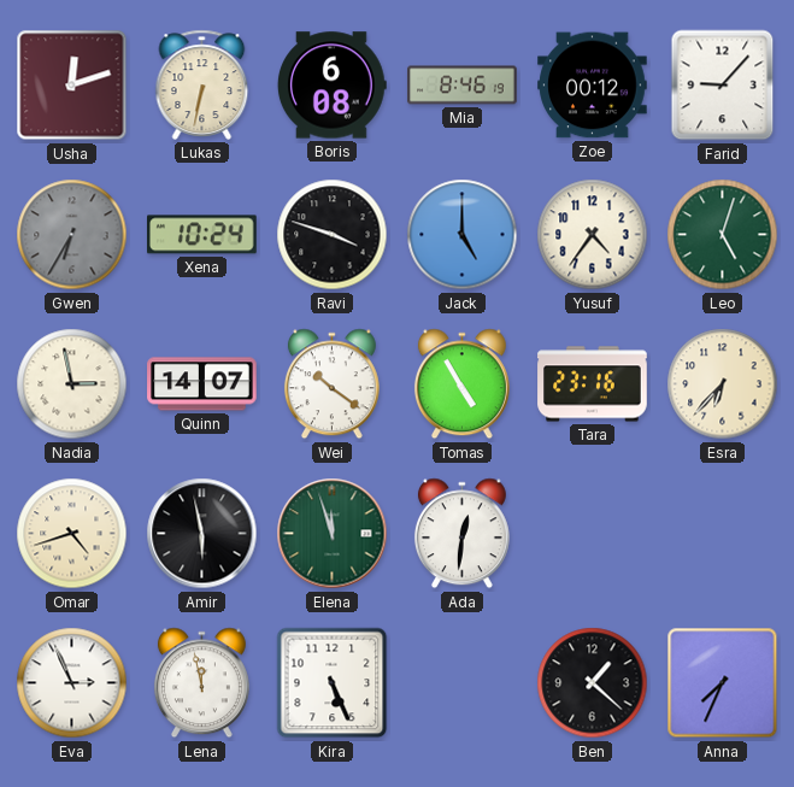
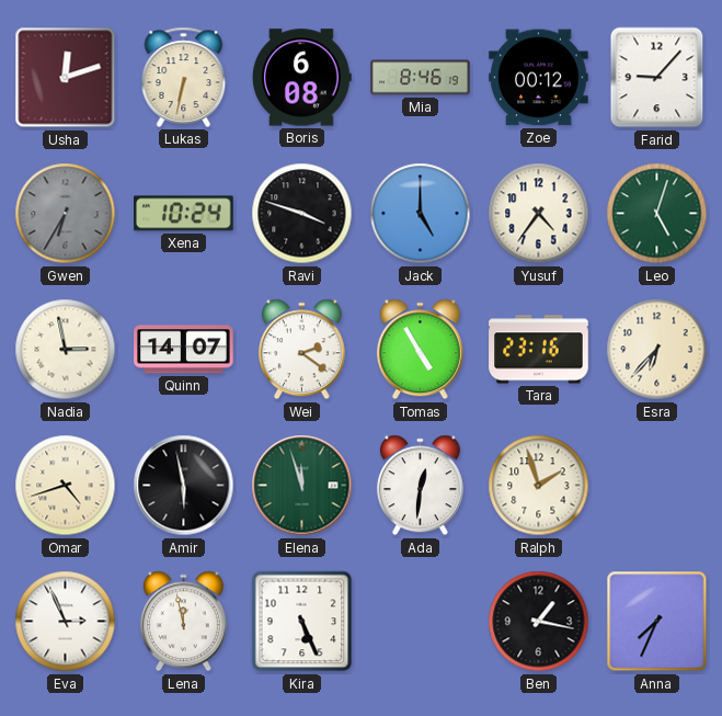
Wei: 10:21 -> 2:21 (301, 350)
Ralph: none -> 1:57 (539, 486)
Ben: 1:22 -> 1:17 (539, 622)
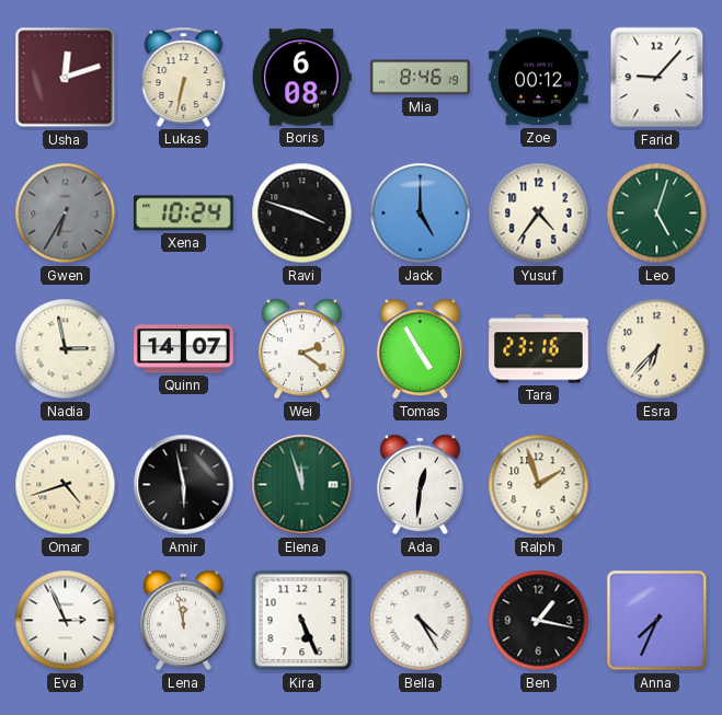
Bella: none -> 4:25 (421, 621)
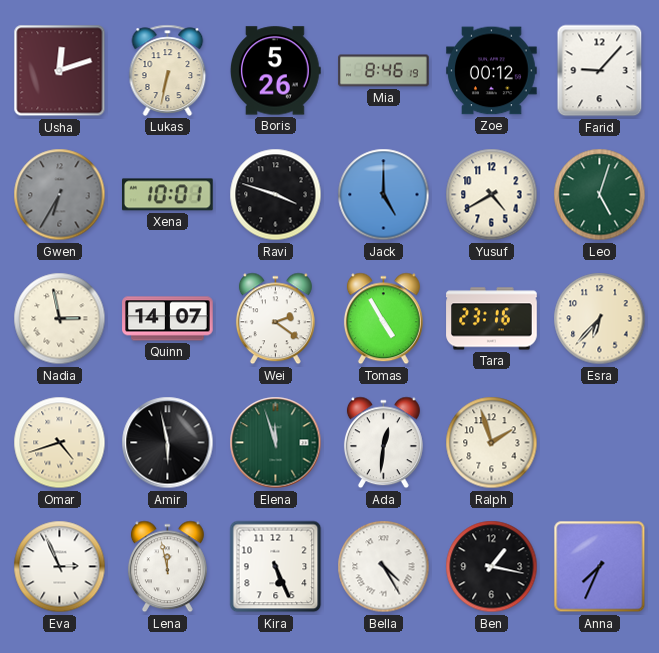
Boris: 6:08 -> 5:26 (276, 71)
Xena: 10:24 -> 10:01 (168, 195)
Yusuf: 4:36 -> 4:40 (492, 195)
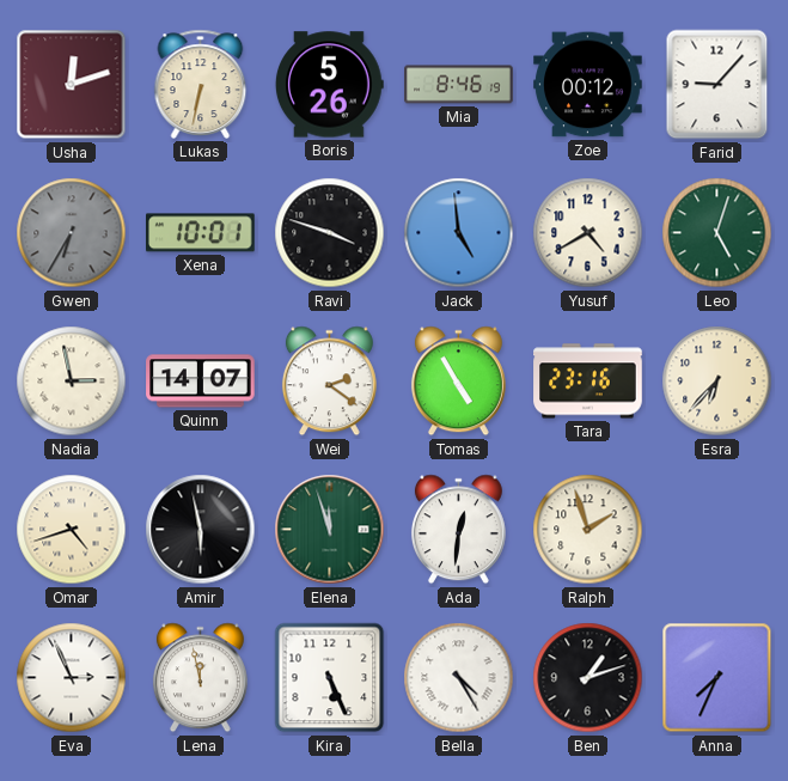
Jack: 5:00 -> 4:59 (459, 233)
Ben: 1:17 -> 1:12 (588, 678)
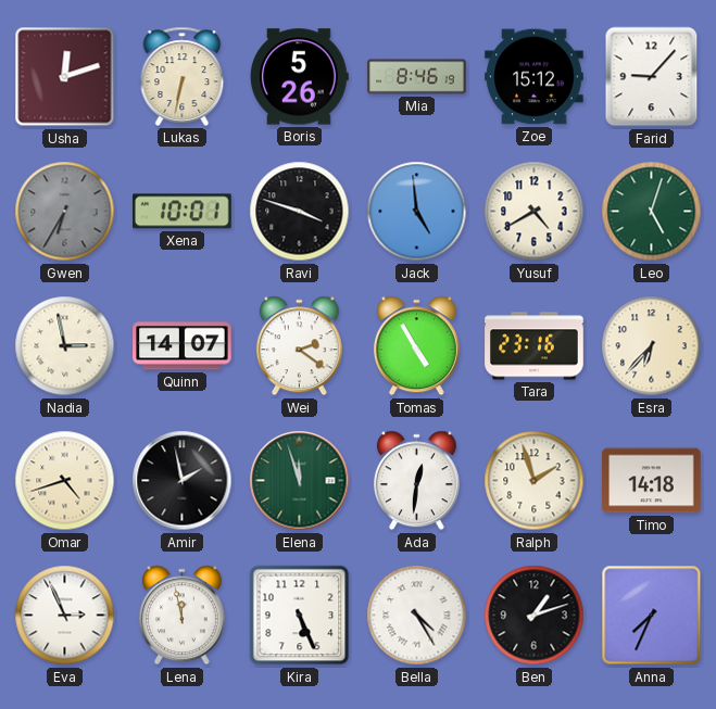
Zoe: 00:12 -> 15:12 (535, 77)
Amir: 5:58 -> 1:58 (183, 481)
Timo: none -> 14:18 (652, 481)
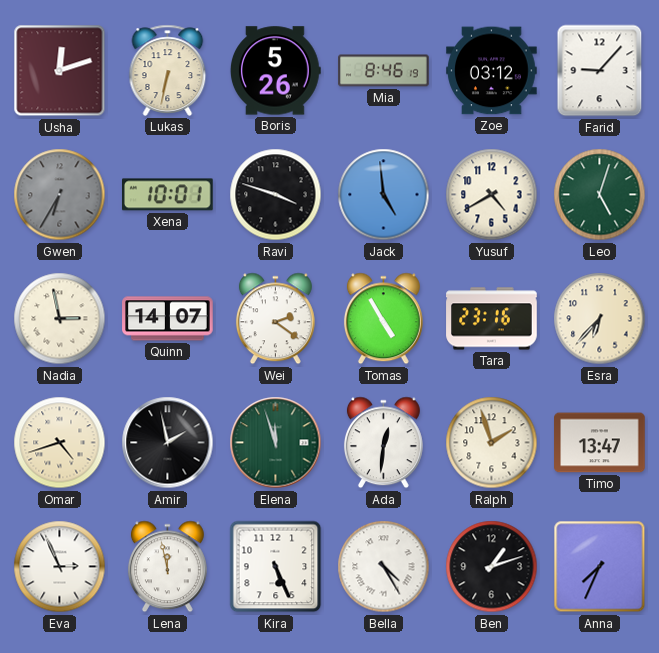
Zoe: 15:12 -> 03:12 (492, 71)
Timo: 14:18 -> 13:47 (600, 443)
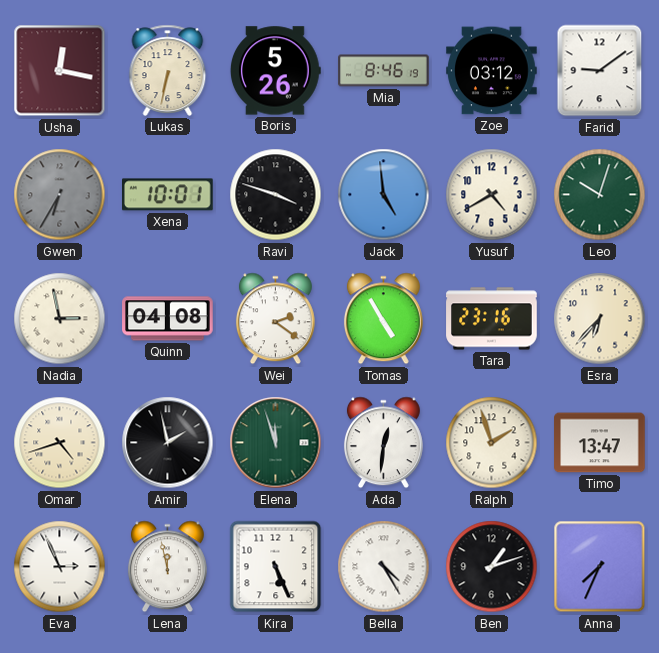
Usha: 12:12 -> 12:17 (60, 71)
Farid: 9:07 -> 9:09 (600, 71)
Leo: 5:03 -> 10:03 (600, 195)
Quinn: 14:07 -> 04:08 (168, 319)
